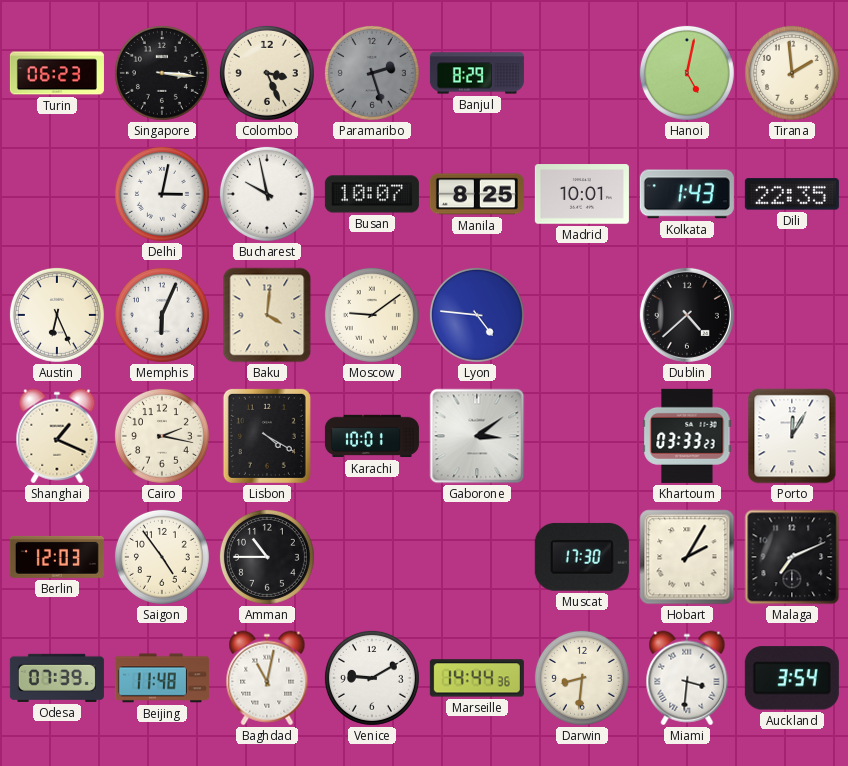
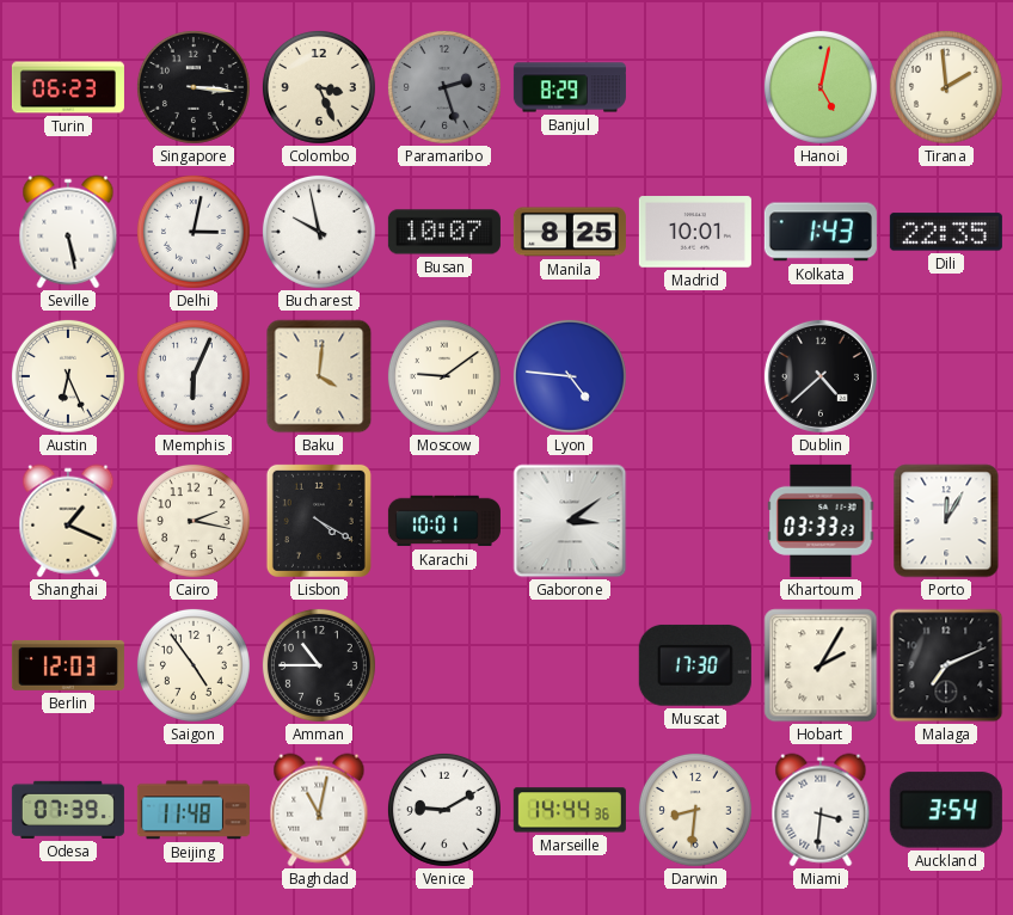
Seville: none -> 5:28 (68, 232)
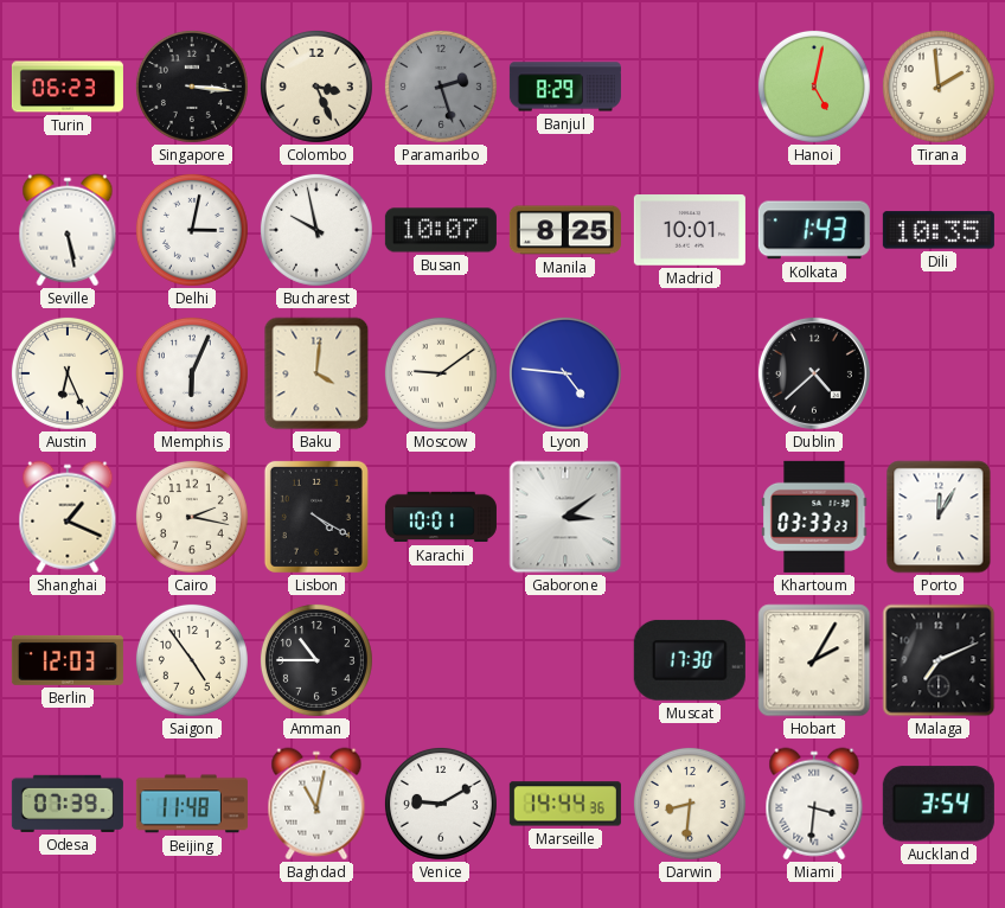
Dili: 22:35 -> 10:35 (939, 230)
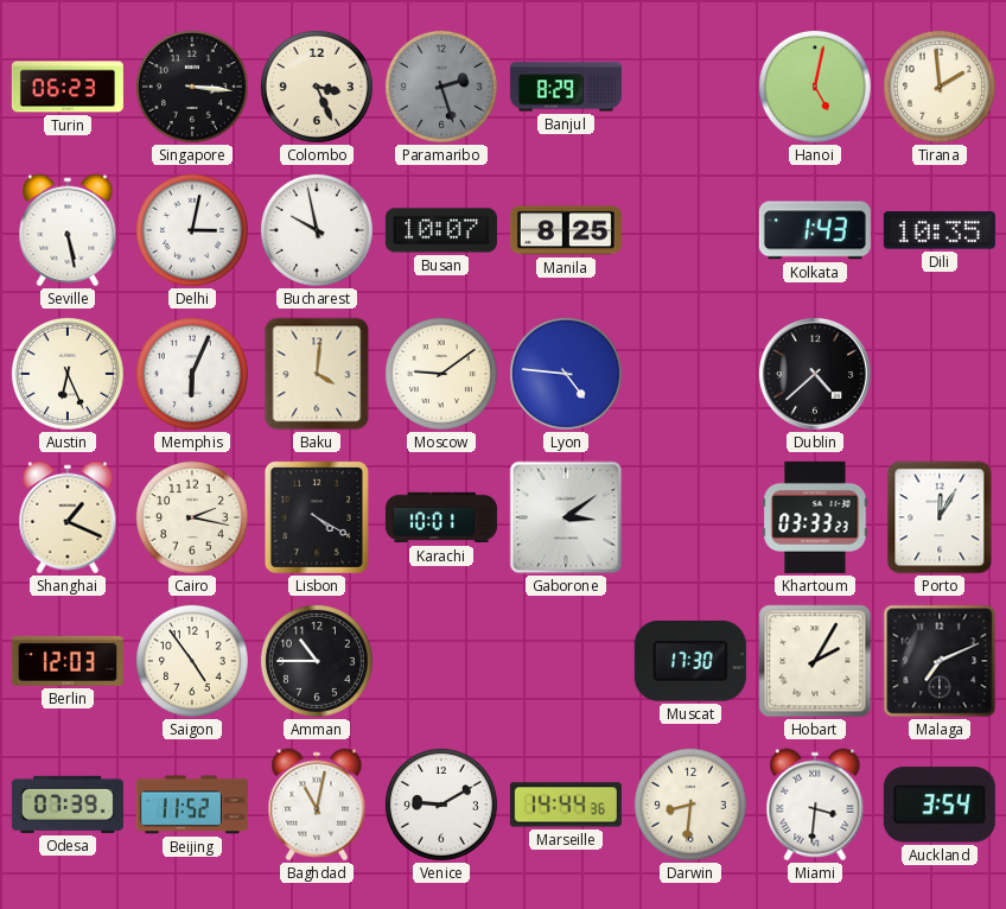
Madrid: 10:01 -> none (690, 230)
Beijing: 11:48 -> 11:52 (192, 805)
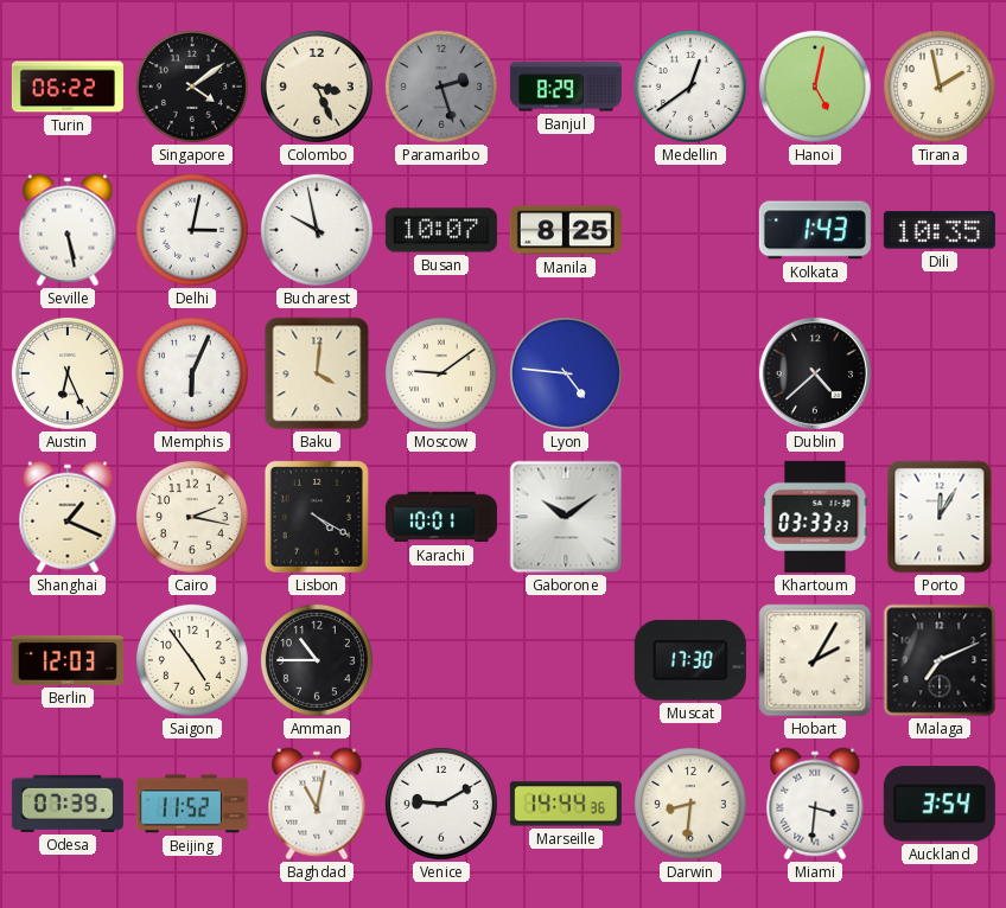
Turin: 06:23 -> 06:22 (68, 87)
Singapore: 3:16 -> 4:09 (192, 87)
Medellin: none -> 12:39 (690, 87)
Tirana: 1:59 -> 1:58 (940, 87)
Gaborone: 3:09 -> 10:09 (566, 517)
